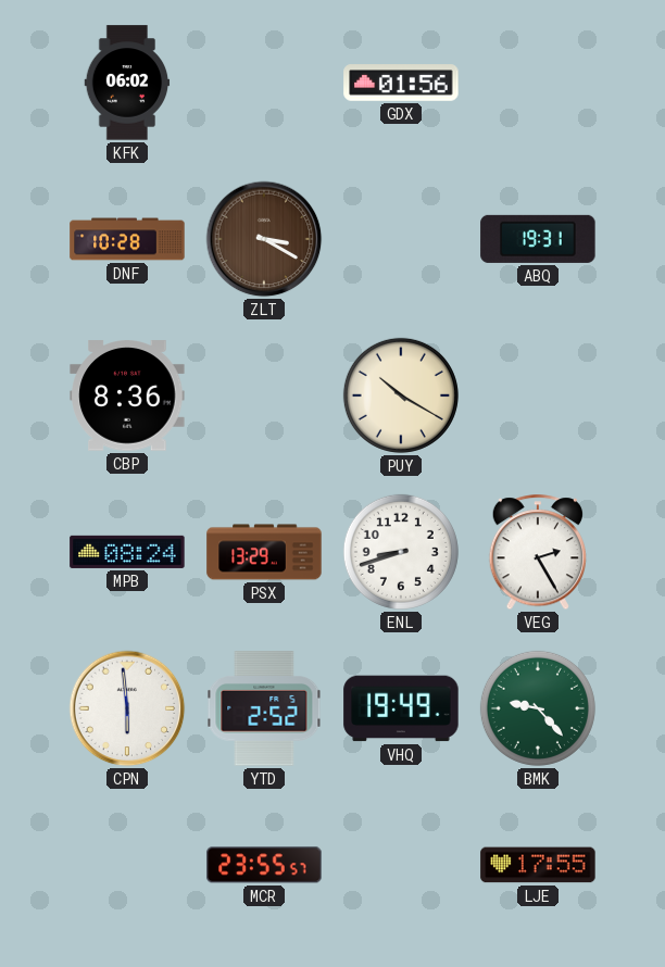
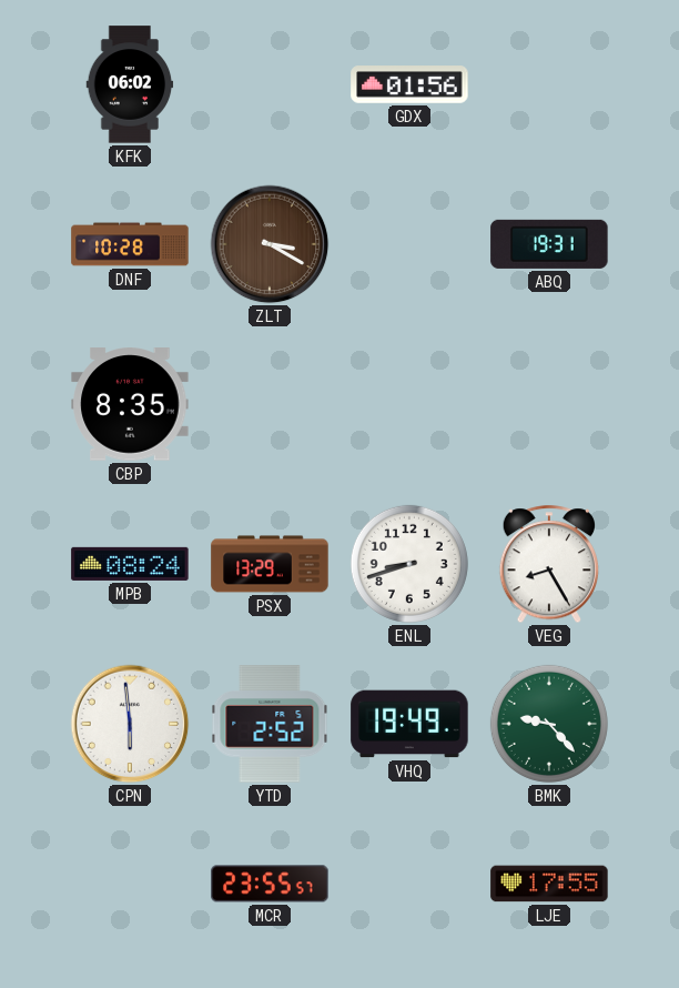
CBP: 8:36 -> 8:35 (130, 404)
PUY: 10:20 -> none (401, 395)
VEG: 2:25 -> 8:25 (548, 565)
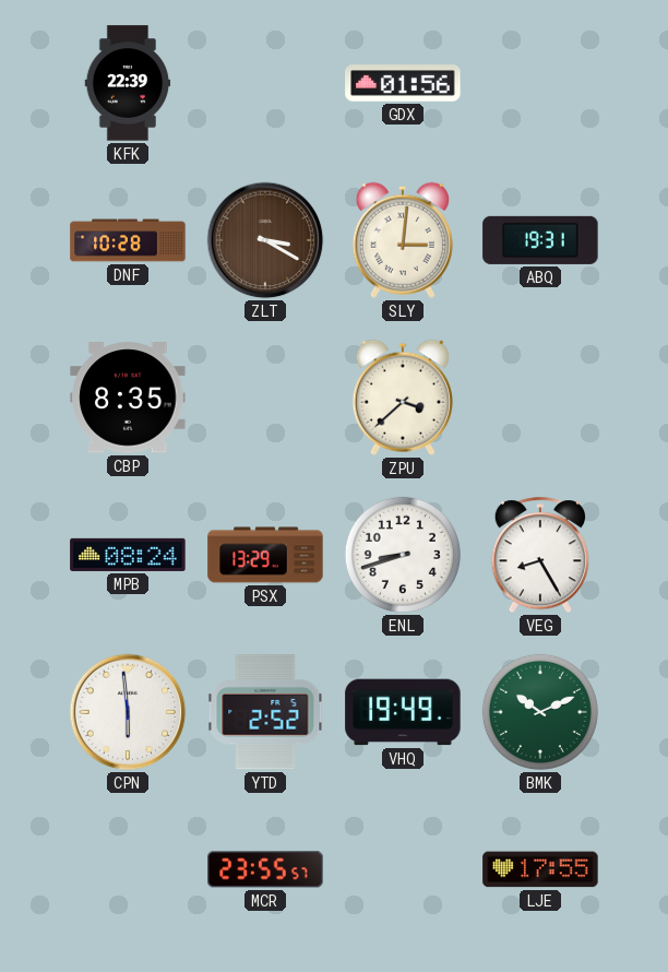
KFK: 06:02 -> 22:39 (128, 83)
SLY: none -> 3:01 (403, 240)
ZPU: none -> 3:38 (403, 398)
BMK: 9:23 -> 10:11 (540, 712)
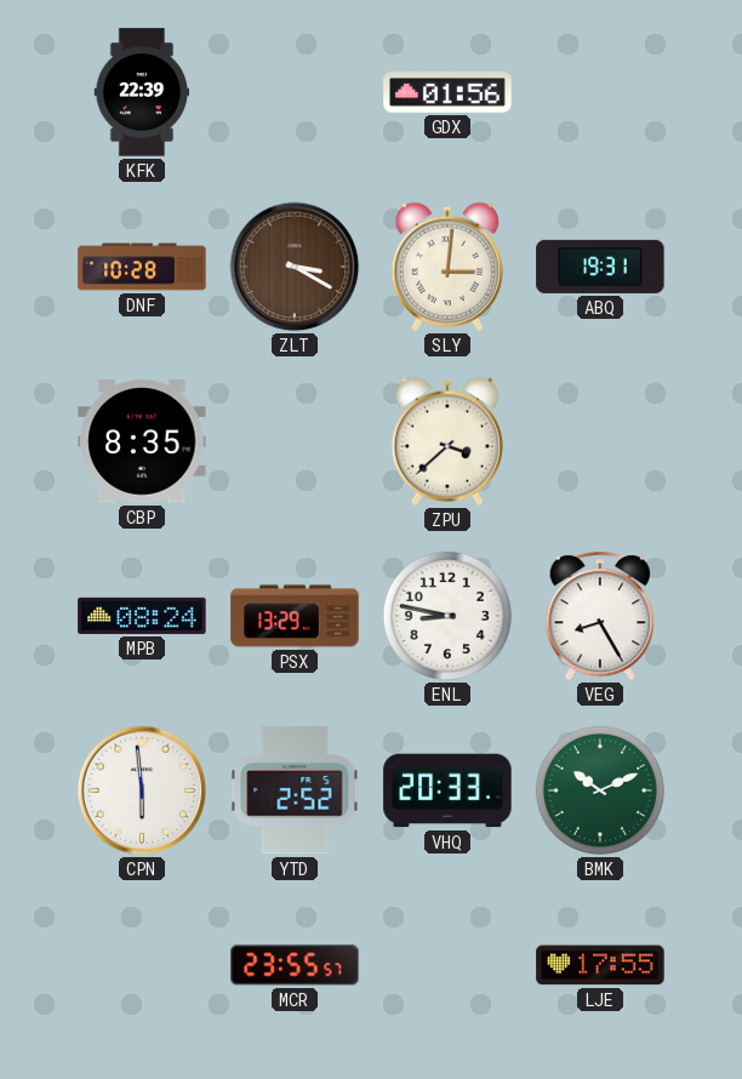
ENL: 8:42 -> 8:47 (447, 616)
VHQ: 19:49 -> 20:33 (447, 790)
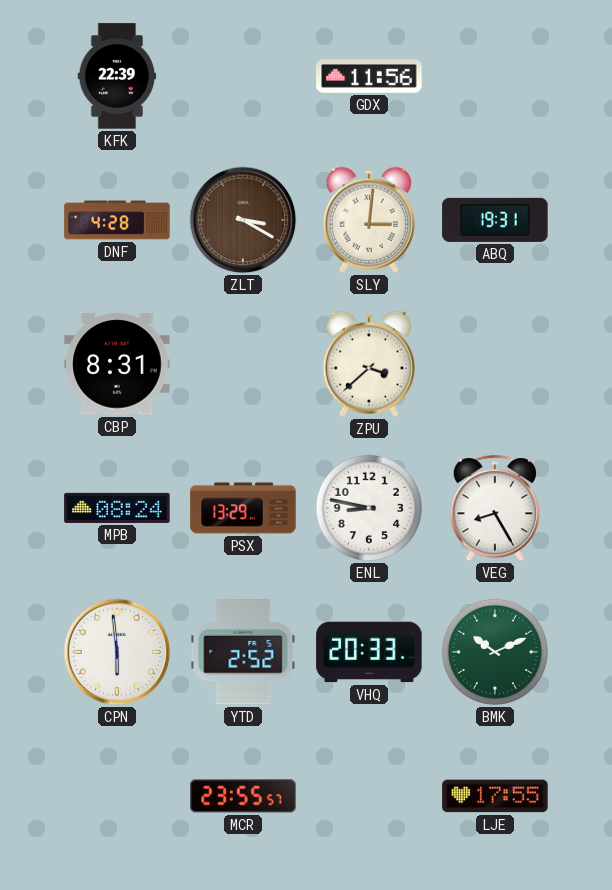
GDX: 01:56 -> 11:56 (369, 76)
DNF: 10:28 -> 4:28 (117, 220)
CBP: 8:35 -> 8:31 (117, 364)
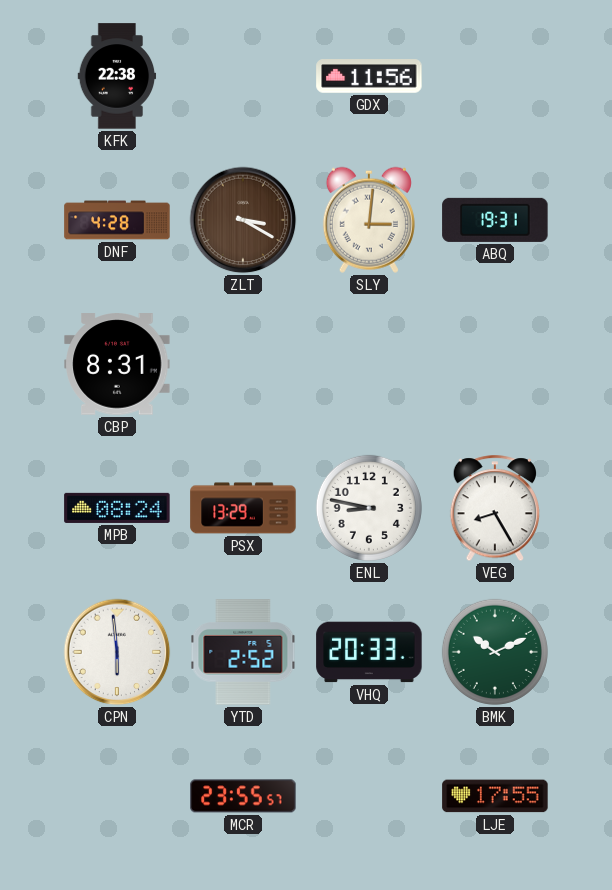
KFK: 22:39 -> 22:38 (117, 76)
ZPU: 3:38 -> none (369, 364)
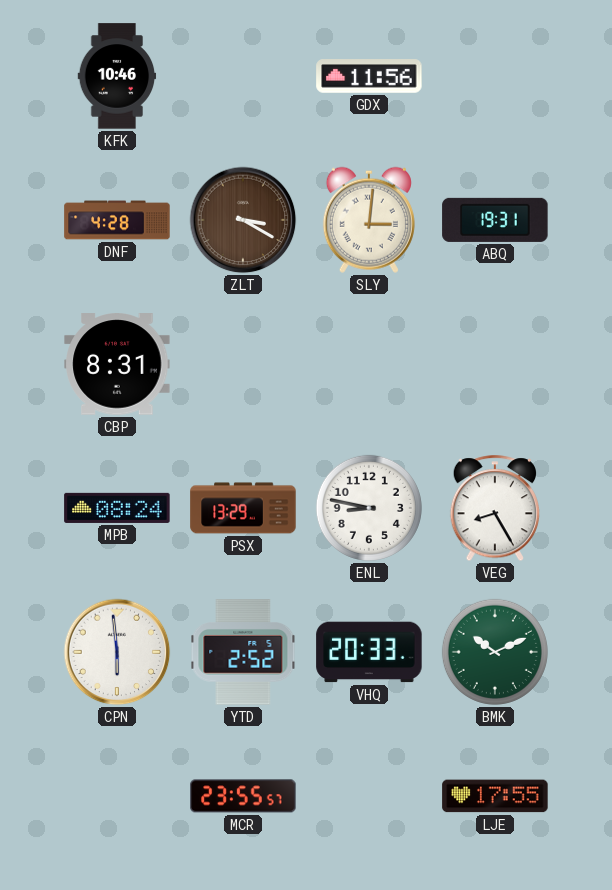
KFK: 22:38 -> 10:46 (117, 76)
